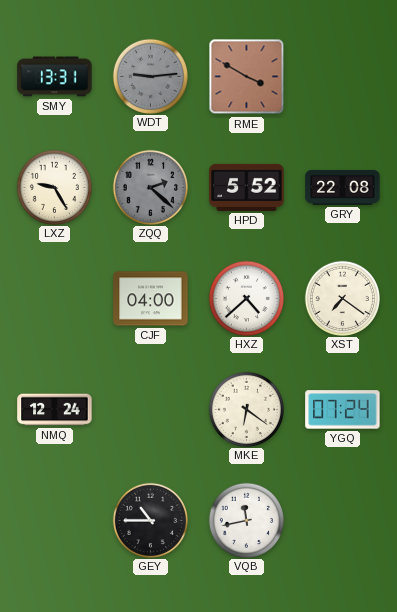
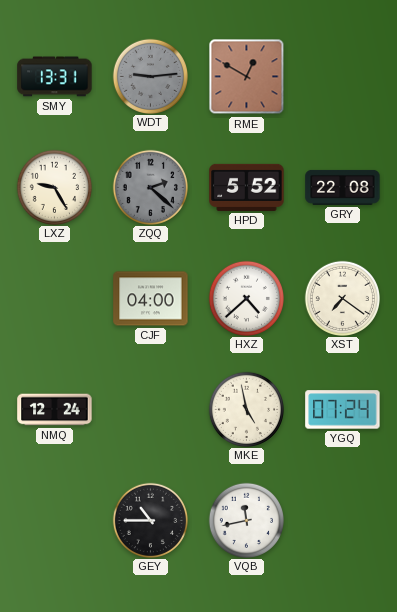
RME: 3:50 -> 12:50 (247, 77)
MKE: 6:21 -> 4:58 (246, 409)
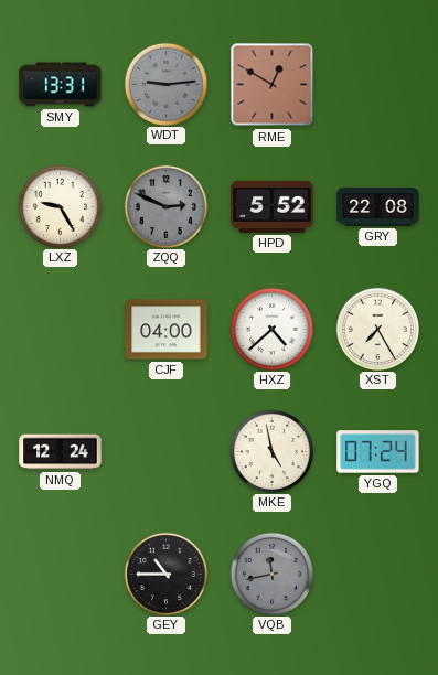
ZQQ: 2:22 -> 2:49 (165, 206)
XST: 7:21 -> 7:25 (377, 329)
VQB dial: white -> grey (271, 574)
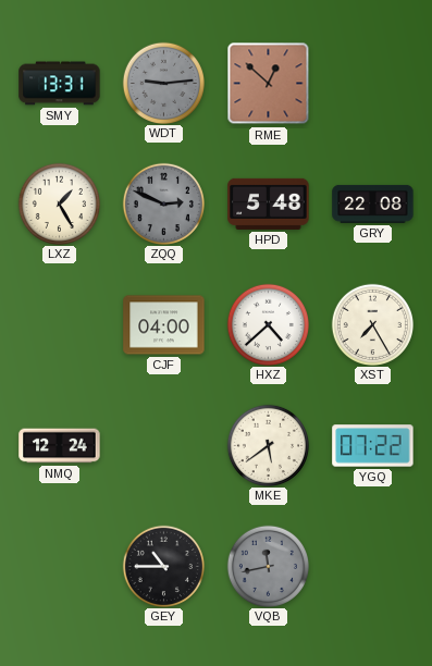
RME: 12:50 -> 12:52 (269, 84)
LXZ: 9:25 -> 1:25 (59, 203)
HPD: 5:52 -> 5:48 (269, 203)
MKE: 4:58 -> 5:39 (268, 445)
YGQ: 07:24 -> 07:22 (373, 446)
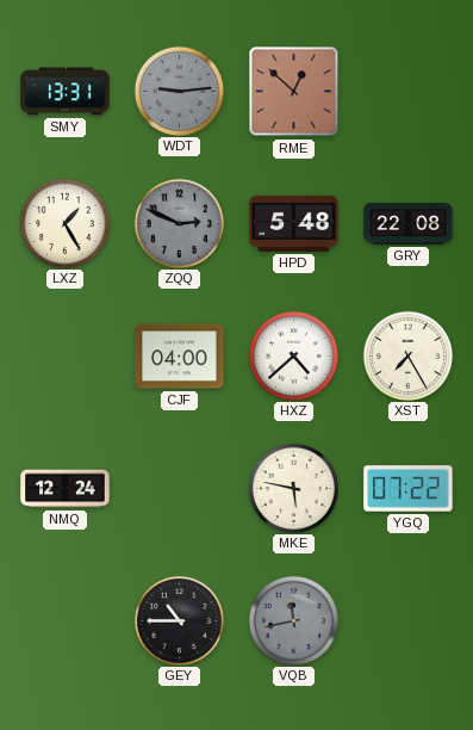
MKE: 5:39 -> 5:47 (293, 488)
